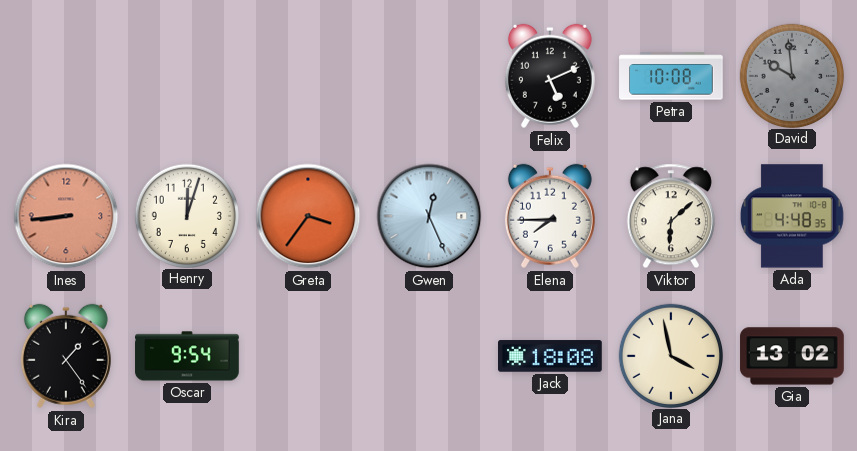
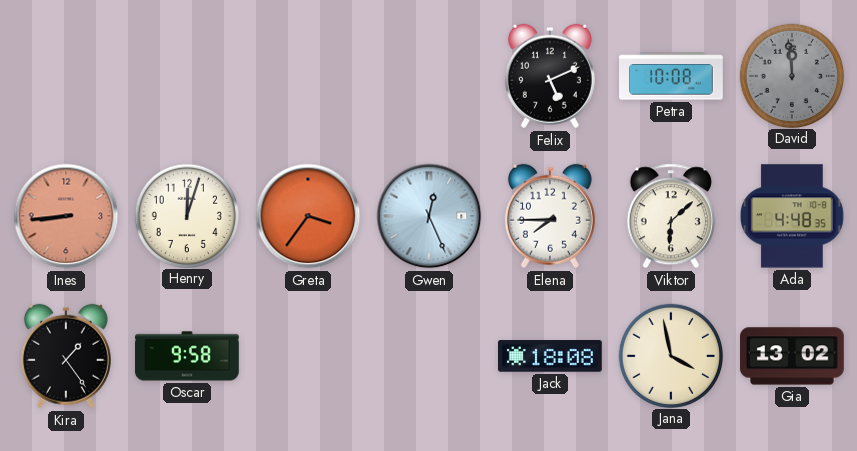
David: 9:59 -> 11:59 (791, 75)
Oscar: 9:54 -> 9:58 (187, 356)
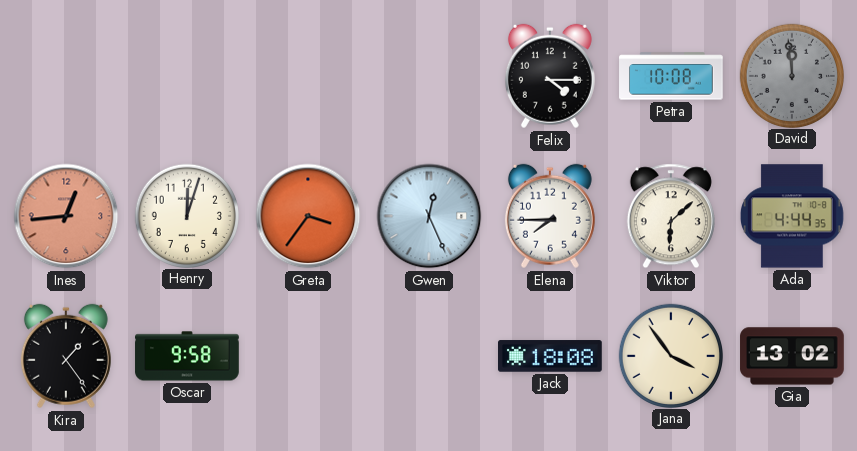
Felix: 5:11 -> 4:15 (550, 76)
Ines: 8:44 -> 12:44 (66, 216)
Ada: 4:48 -> 4:44 (792, 216)
Jana: 3:58 -> 3:54 (670, 355)
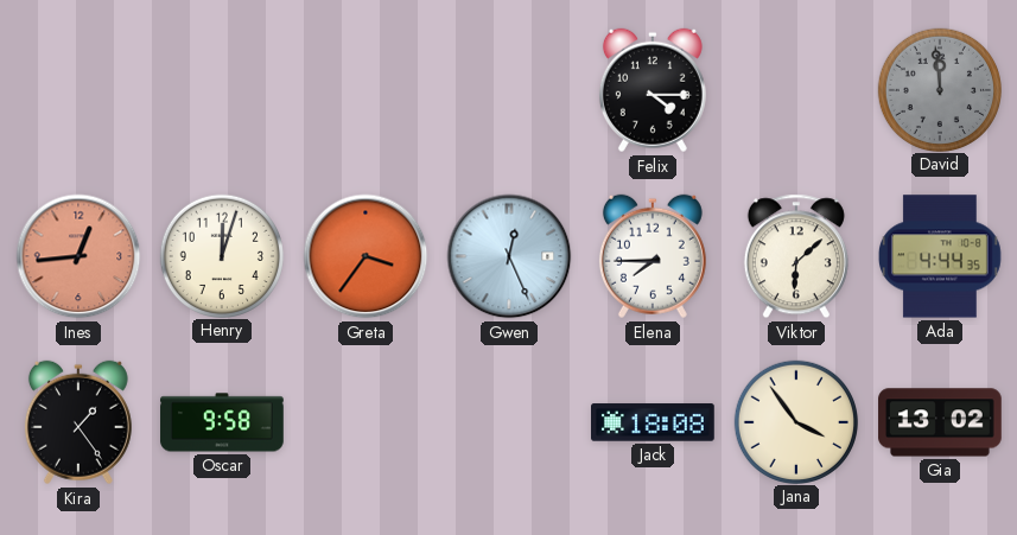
Petra: 10:08 -> none (671, 76)
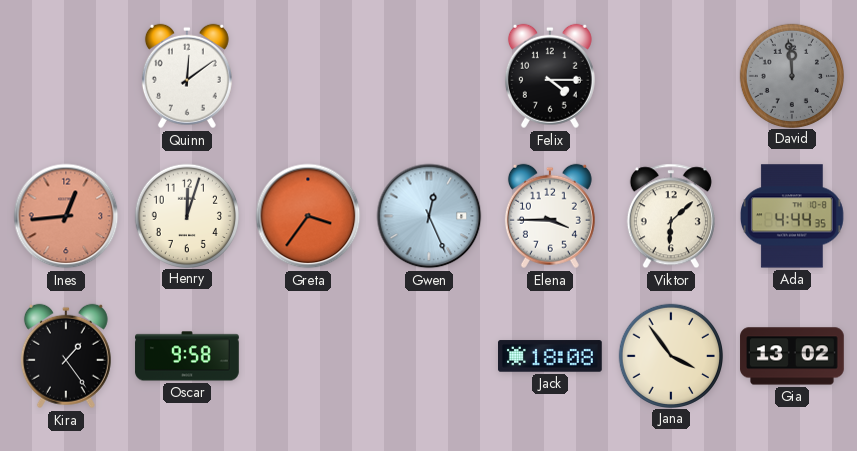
Quinn: none -> 12:09 (187, 76)
Elena: 7:45 -> 3:45 (550, 216)
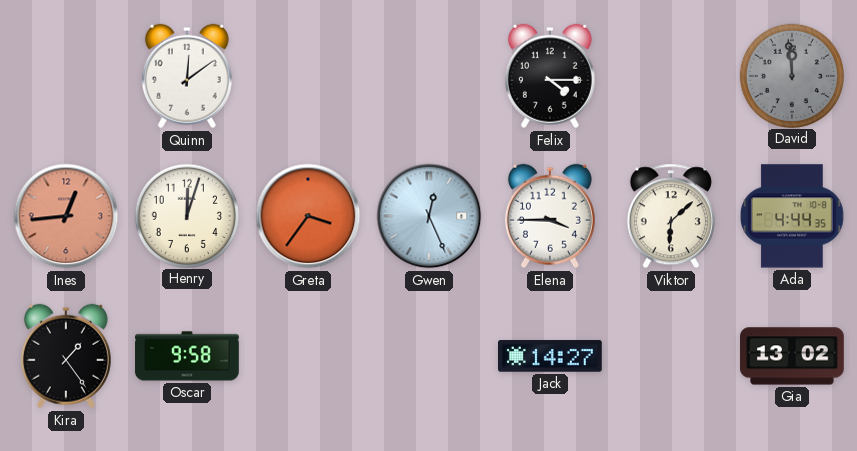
Jack: 18:08 -> 14:27 (551, 356)
Jana: 3:54 -> none (670, 355)
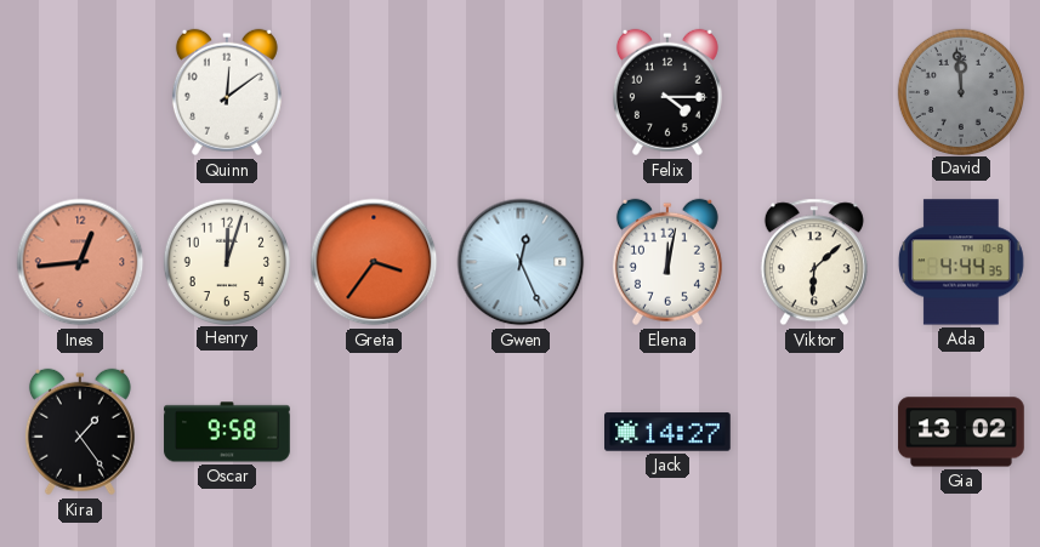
Elena: 3:45 -> 12:02 (667, 262)
